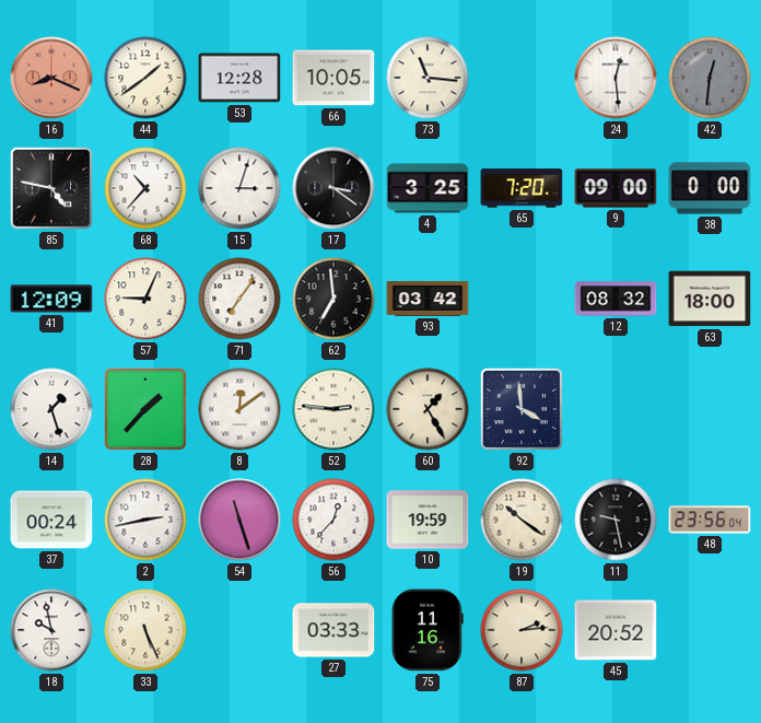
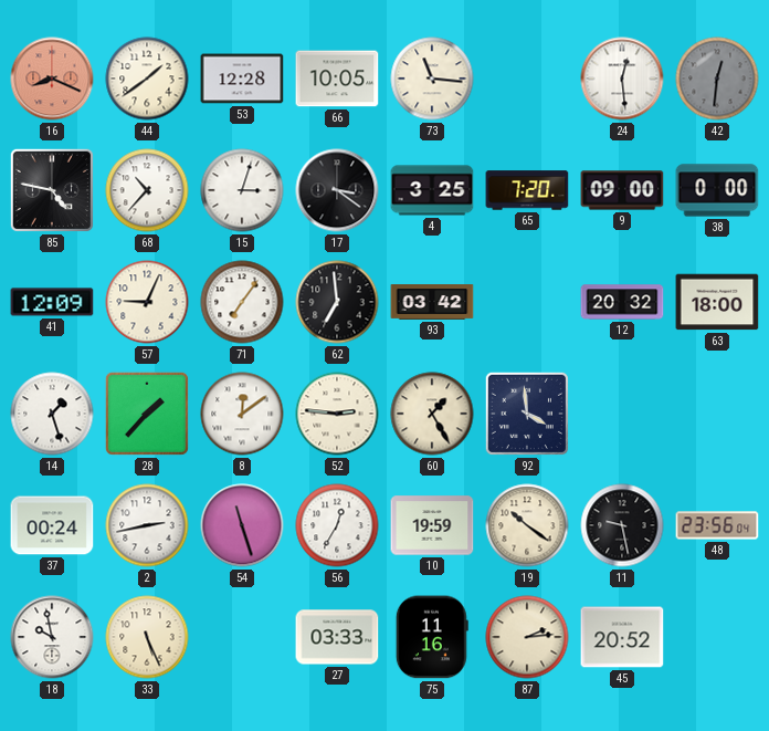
12: 08:32 -> 20:32 (622, 302)
56: 12:37 -> 12:35 (337, 525)
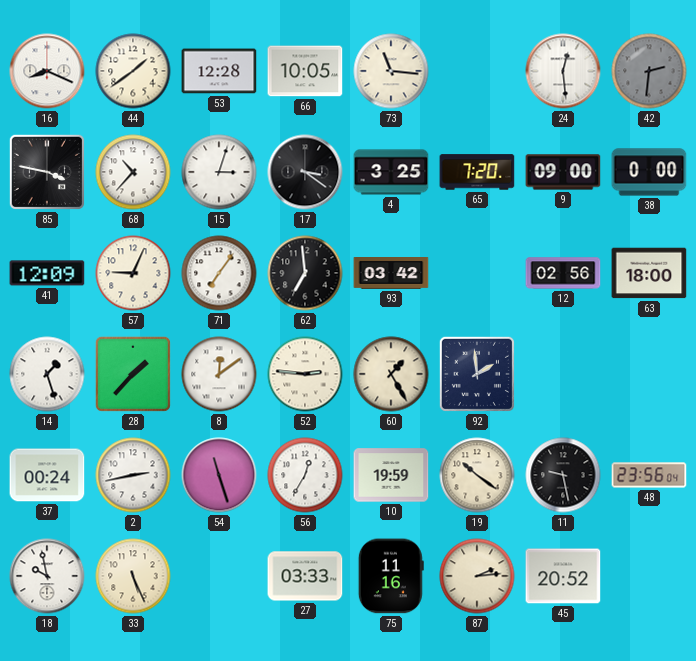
16 dial: salmon -> white (47, 71)
42: 12:31 -> 2:31 (649, 71)
85: 4:47 -> 3:47 (47, 172)
12: 20:32 -> 02:56 (563, 273)
92: 3:59 -> 1:59 (477, 374)
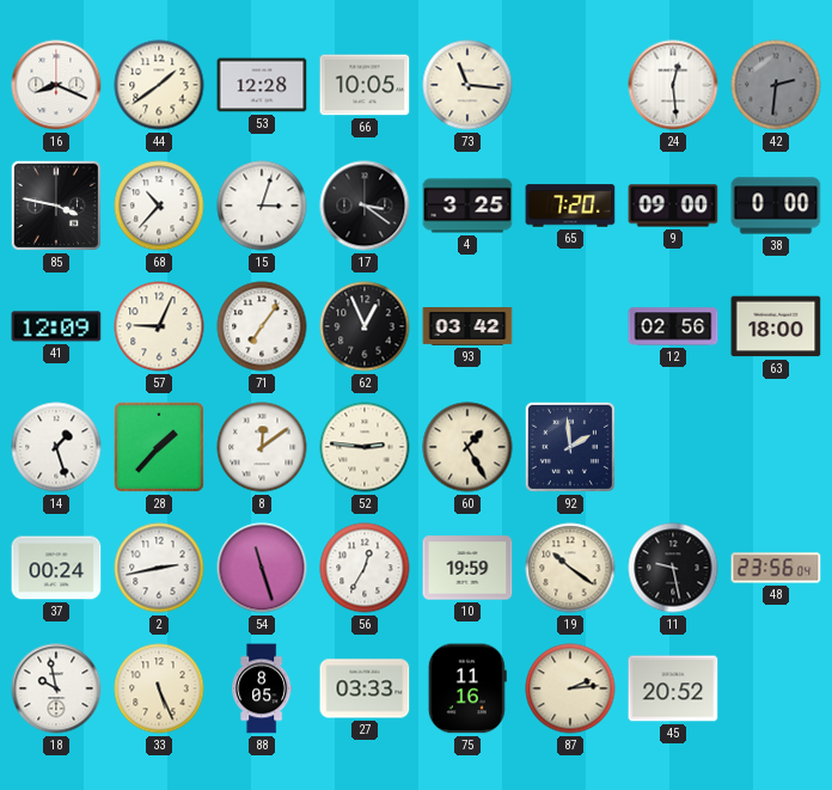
62: 6:59 -> 12:56 (365, 326)
88: none -> 8:05 (262, 688)
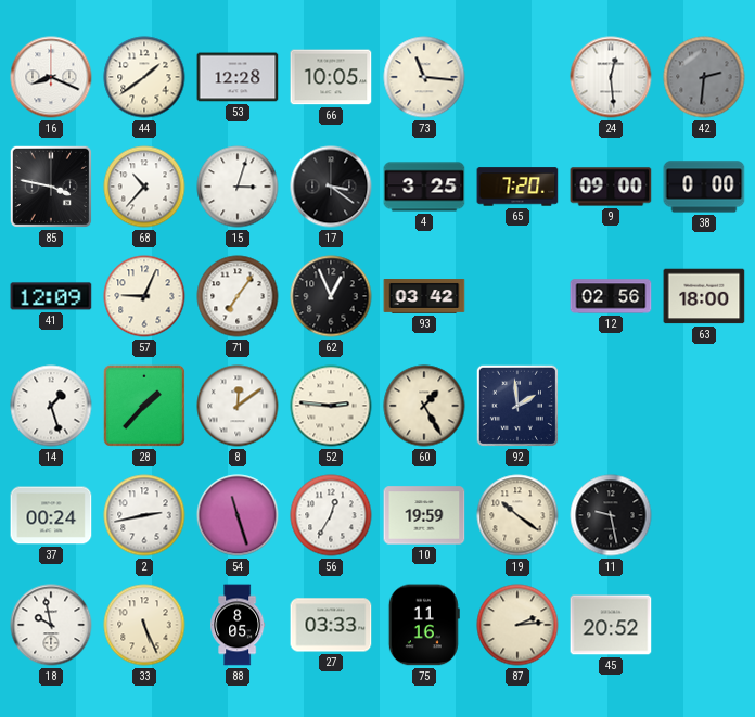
48: 23:56 -> none (776, 568)
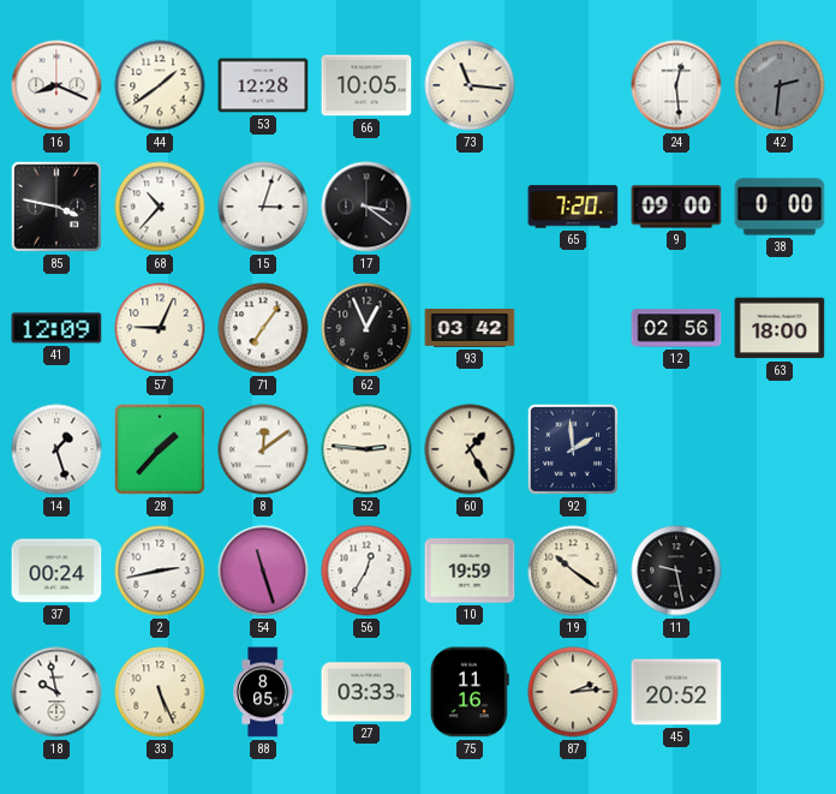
4: 3:25 -> none (424, 187)
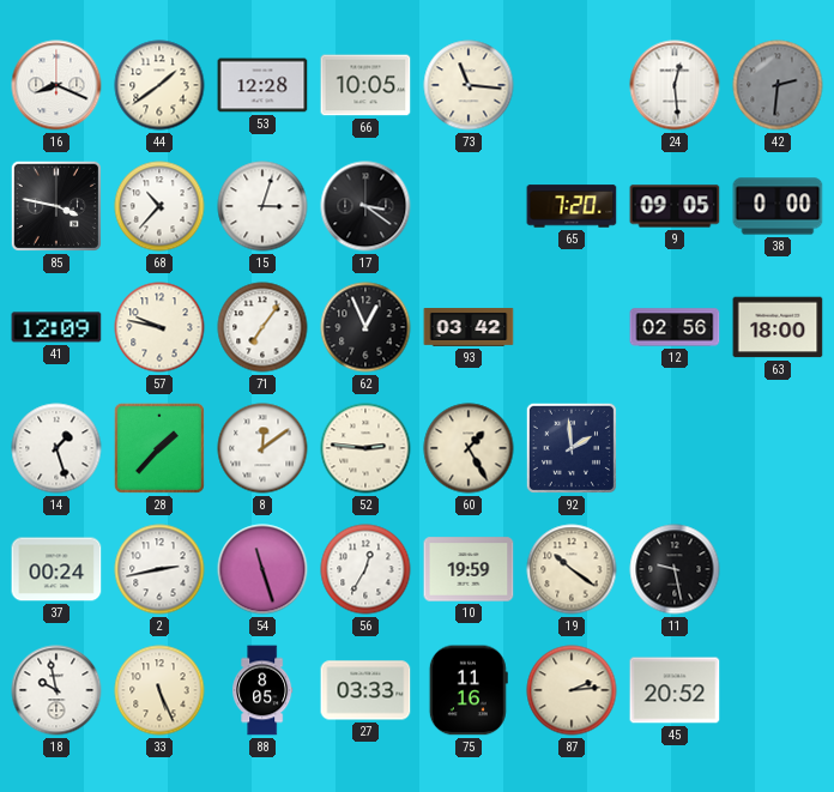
9: 09:00 -> 09:05 (675, 206)
57: 9:04 -> 9:47 (159, 327)
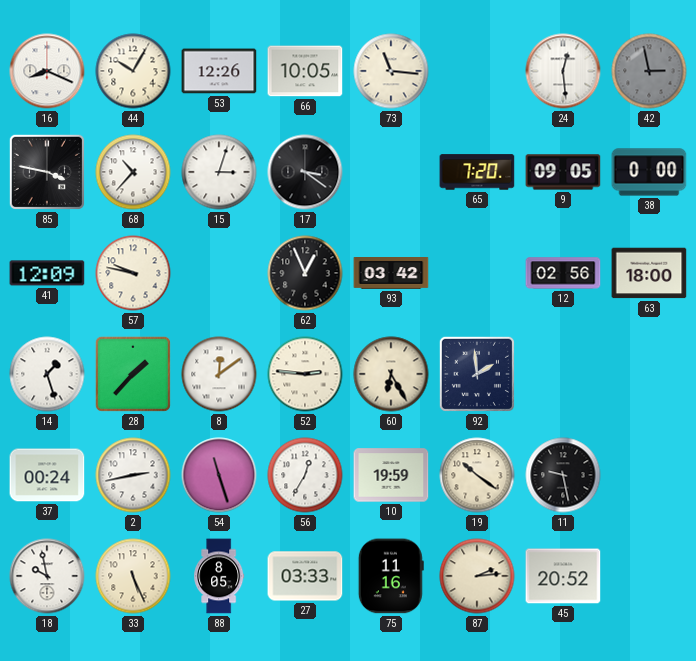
44: 1:39 -> 10:05 (133, 71)
53: 12:28 -> 12:26 (219, 71)
42: 2:31 -> 2:58 (649, 71)
71: 7:06 -> none (262, 327)
60: 1:25 -> 6:25 (391, 374)
